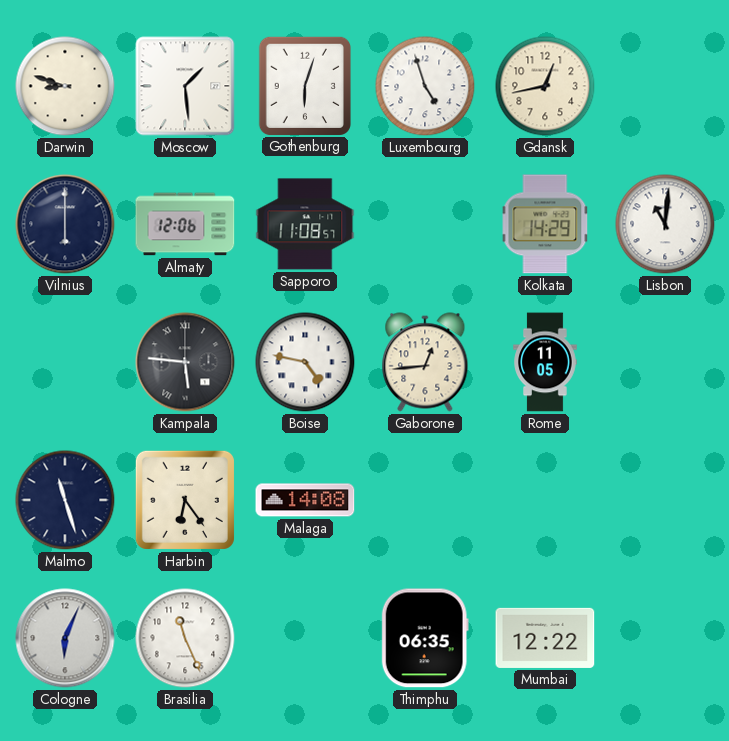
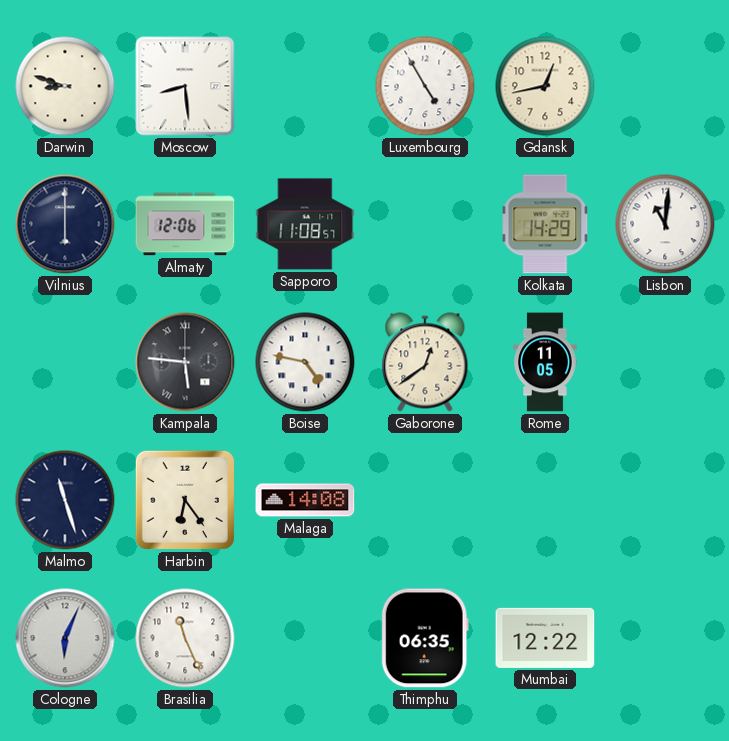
Moscow: 1:29 -> 8:29 (185, 86)
Gothenburg: 6:03 -> none (304, 85)
Luxembourg: 4:57 -> 4:55 (425, 86)
Gaborone: 12:44 -> 12:39 (425, 362)
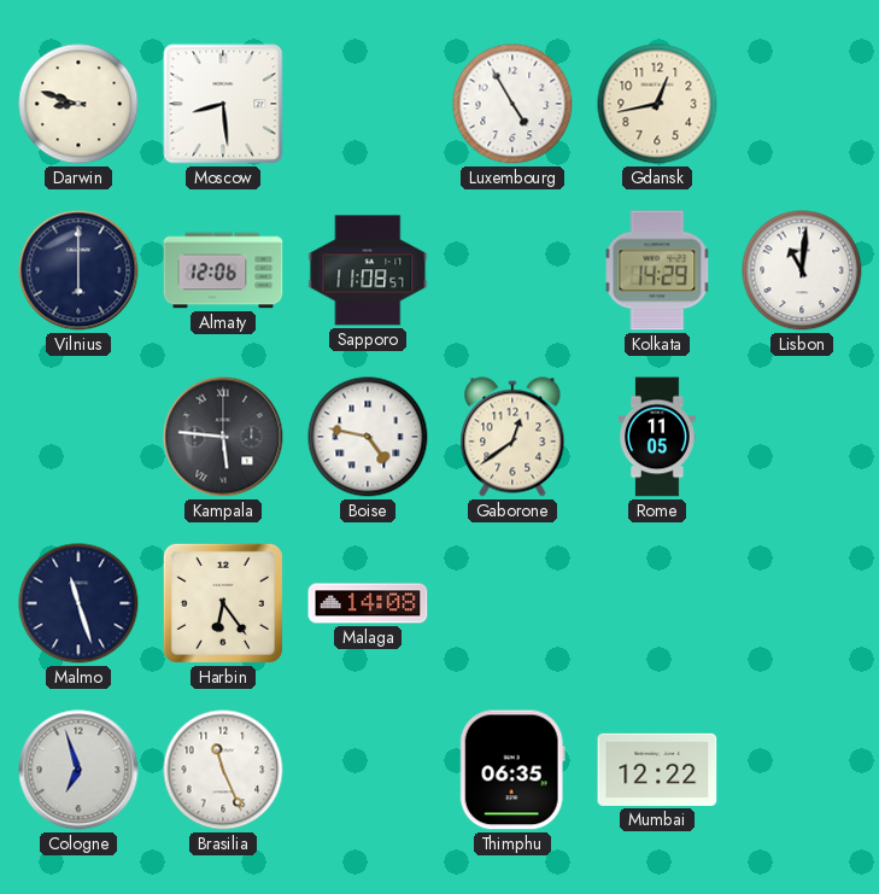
Cologne: 6:04 -> 6:57 (78, 770)
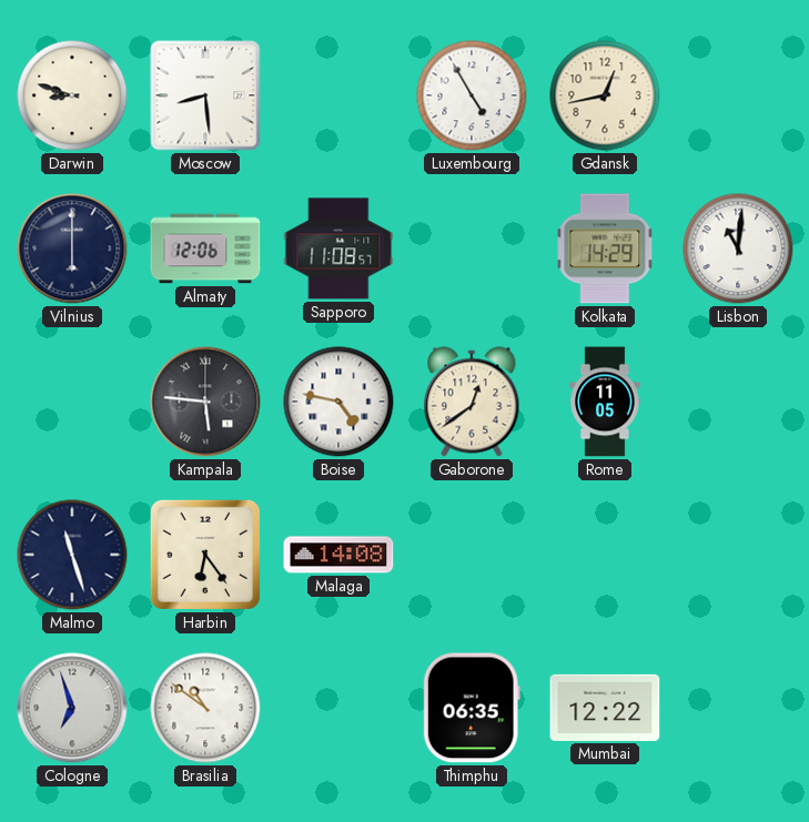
Brasilia: 11:26 -> 10:51 (205, 708)
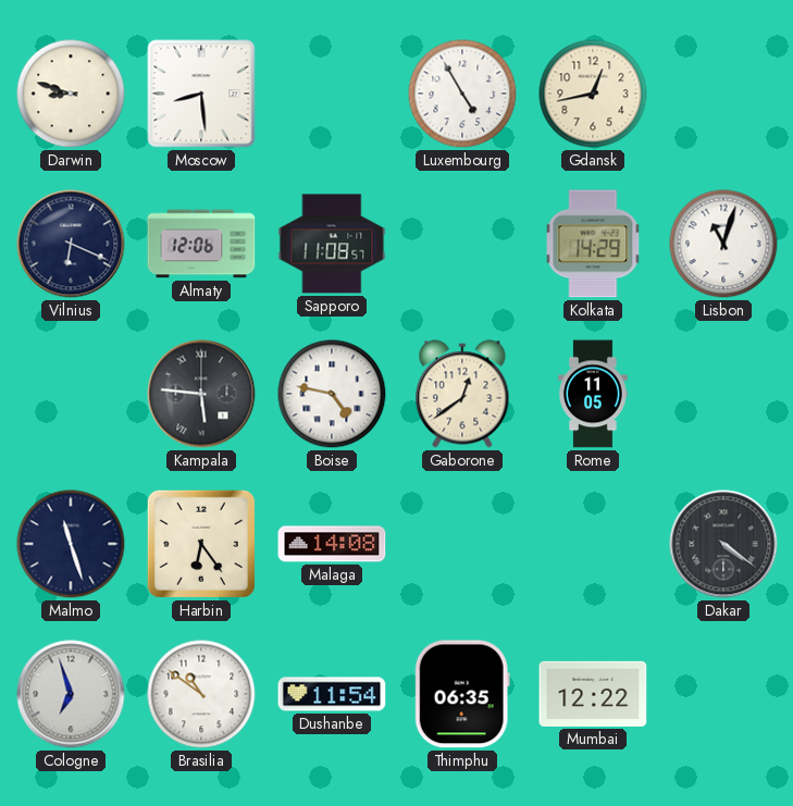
Vilnius: 6:00 -> 6:19 (71, 244)
Lisbon: 11:01 -> 11:03 (723, 244)
Dakar: none -> 4:21 (723, 544)
Dushanbe: none -> 11:54 (332, 694)
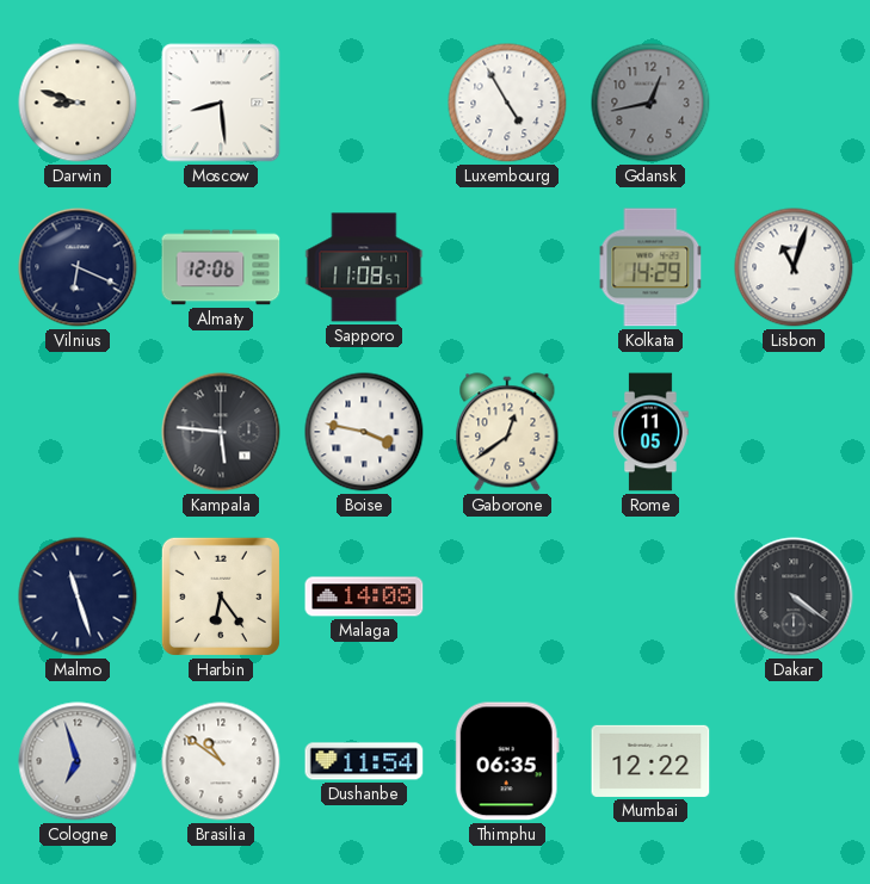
Gdansk dial: cream -> grey (650, 103)
Boise: 4:47 -> 3:47 (364, 432)
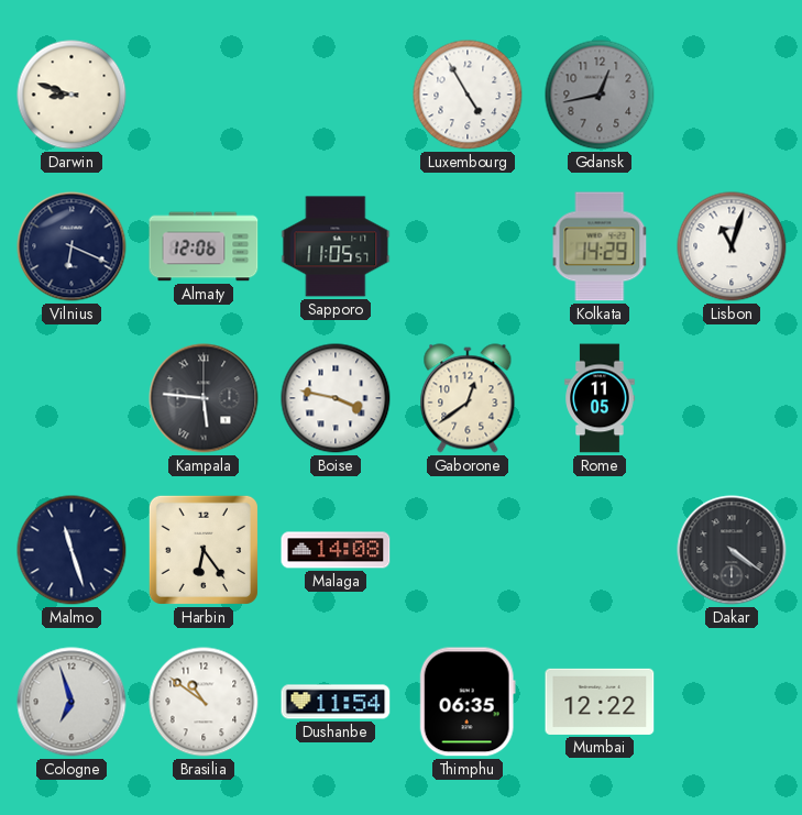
Moscow: 8:29 -> none (221, 103)
Sapporo: 11:08 -> 11:05 (336, 246)
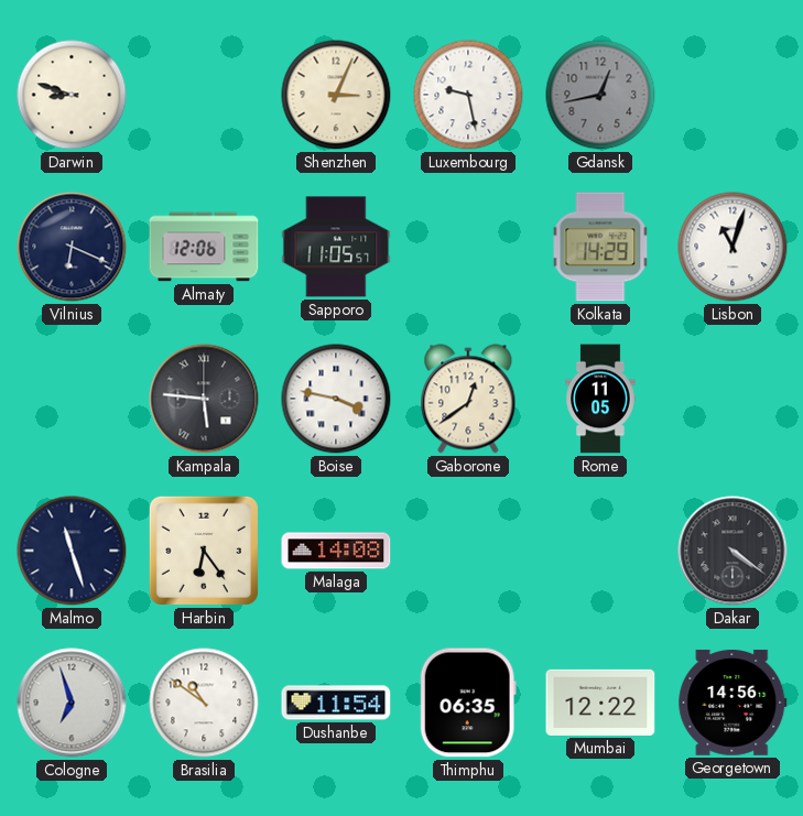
Shenzhen: none -> 3:04 (336, 95)
Luxembourg: 4:55 -> 9:28 (468, 95)
Georgetown: none -> 14:56 (733, 703)
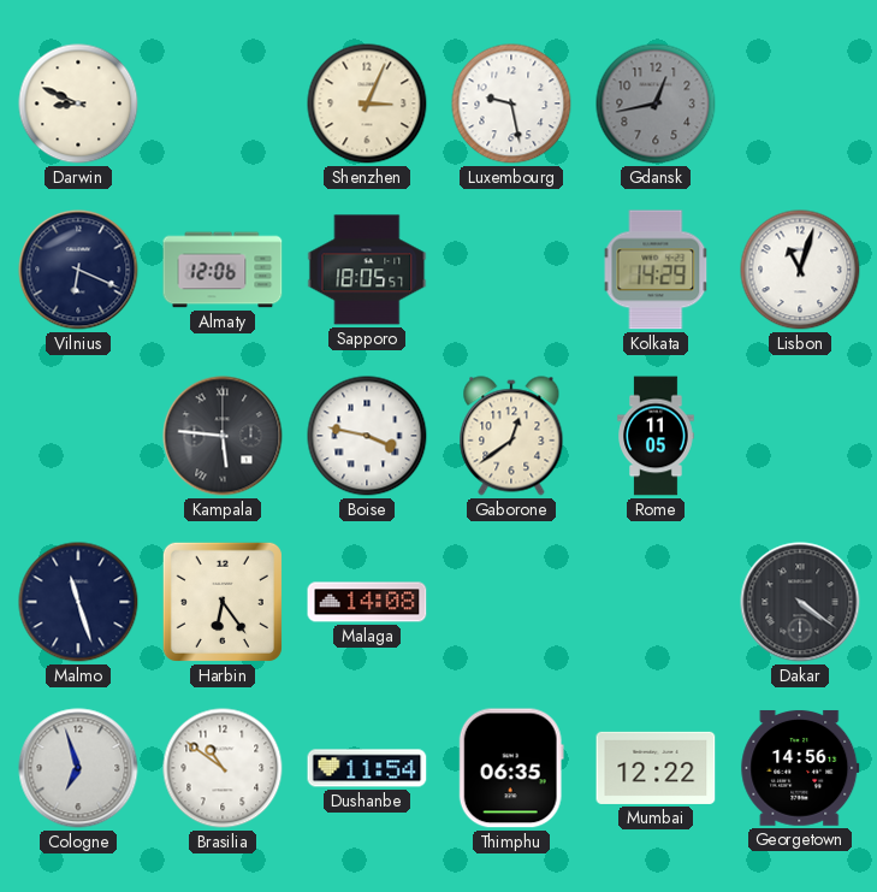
Darwin: 8:48 -> 8:49 (78, 104)
Sapporo: 11:05 -> 18:05 (367, 270)
